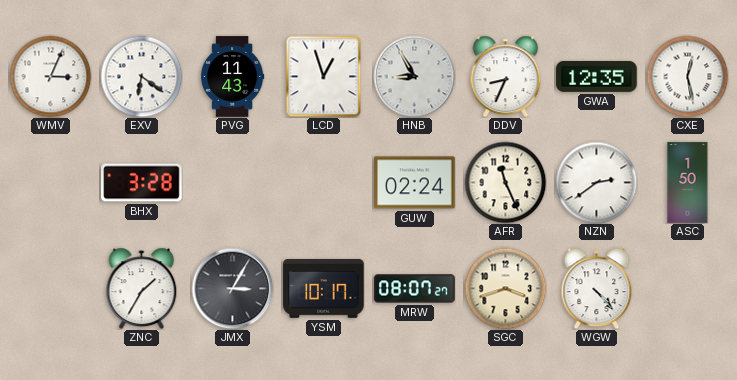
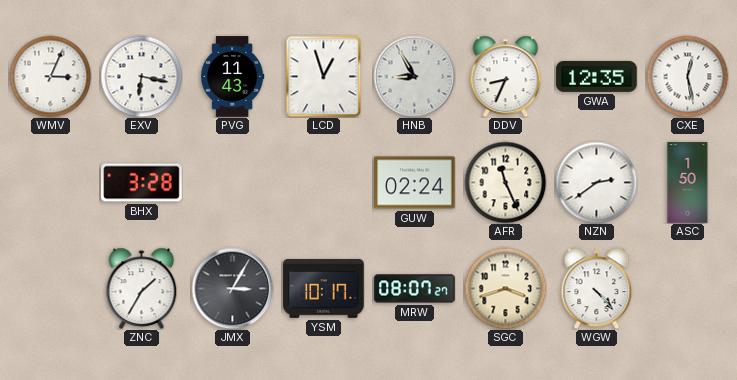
EXV: 6:21 -> 6:17 (141, 76)
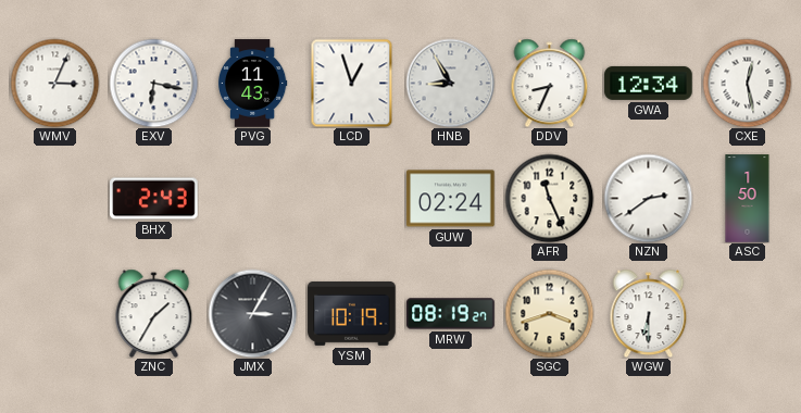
GWA: 12:35 -> 12:34 (649, 83)
BHX: 3:28 -> 2:43 (154, 199)
YSM: 10:17 -> 10:19 (352, 313)
MRW: 08:07 -> 08:19 (451, 314)
WGW: 4:23 -> 6:30 (649, 313)
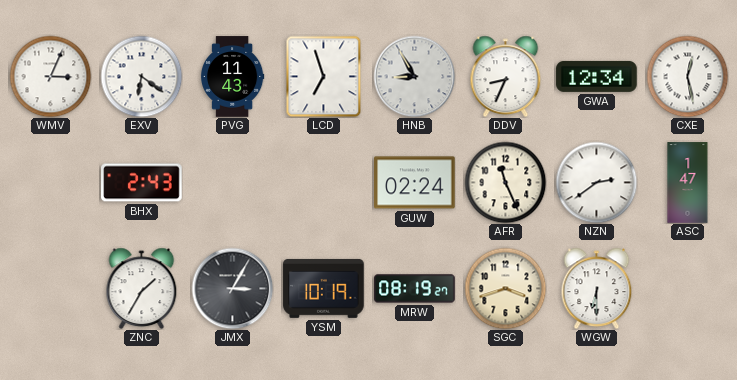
EXV: 6:17 -> 6:21 (141, 76)
LCD: 12:57 -> 6:57 (324, 76)
ASC: 1:50 -> 1:47 (688, 183)
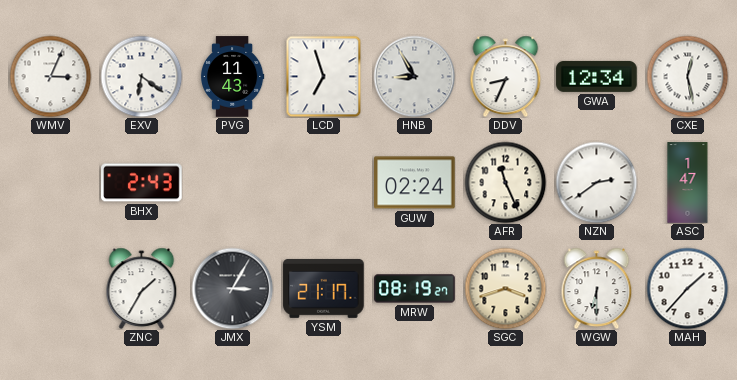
YSM: 10:19 -> 21:17 (324, 288)
MAH: none -> 1:37 (687, 288)
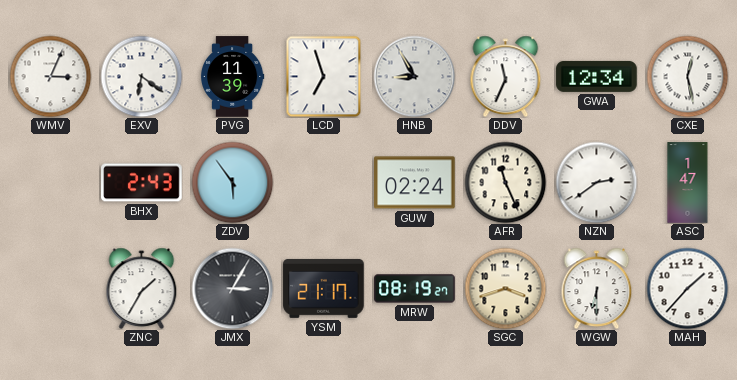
PVG: 11:43 -> 11:39 (232, 77)
DDV: 8:34 -> 11:34 (506, 76)
ZDV: none -> 5:54 (232, 182)
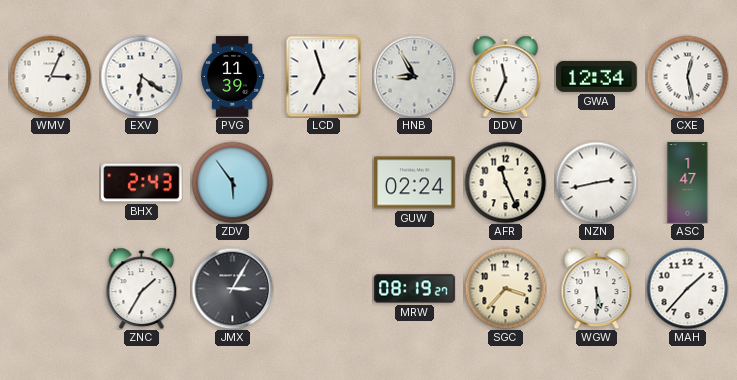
NZN: 2:39 -> 2:43 (596, 182)
YSM: 21:17 -> none (324, 288)
SGC: 3:42 -> 3:37 (505, 288)
WGW: 6:30 -> 5:30 (597, 288)
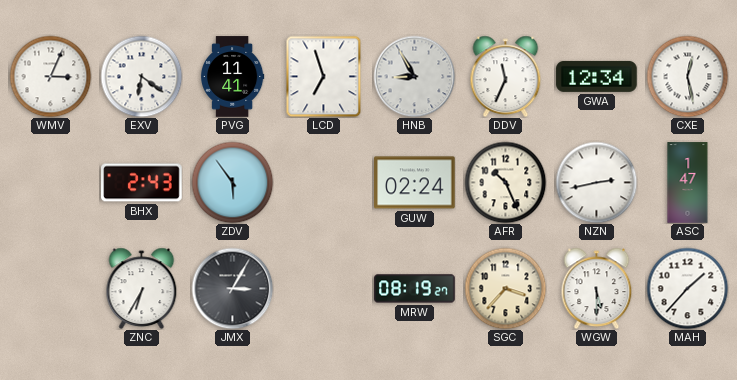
PVG: 11:39 -> 11:41 (232, 77)
AFR: 11:26 -> 10:26 (505, 182)
ZNC: 1:35 -> 6:35 (142, 288)
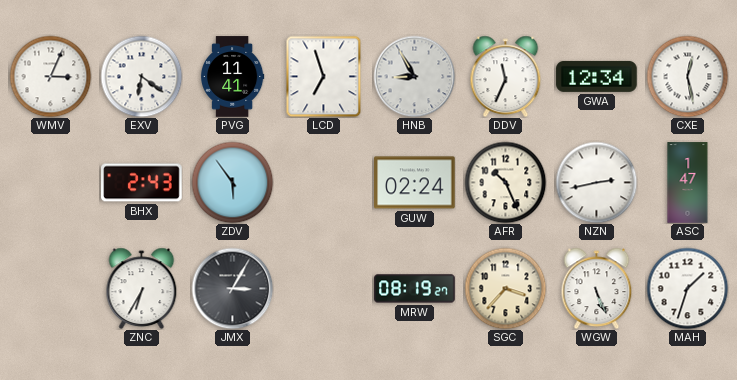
WGW: 5:30 -> 5:26 (597, 288)
MAH: 1:37 -> 1:33 (687, 288)
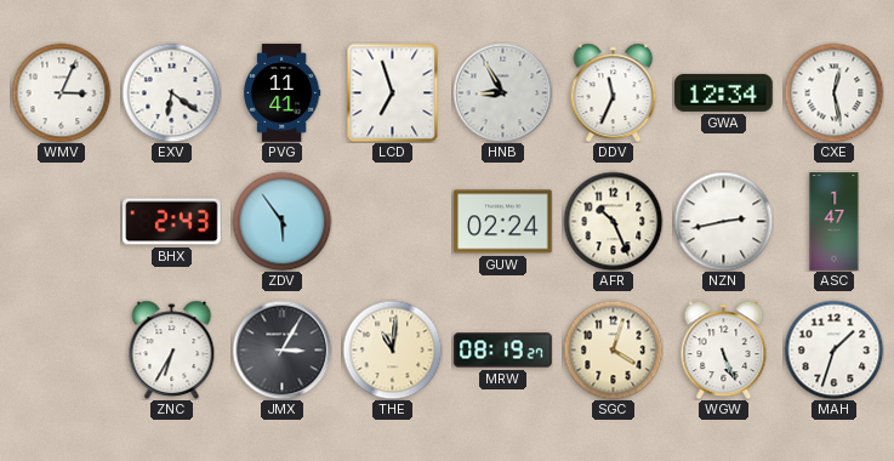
THE: none -> 11:01 (392, 349)
SGC: 3:37 -> 4:03 (613, 349)
